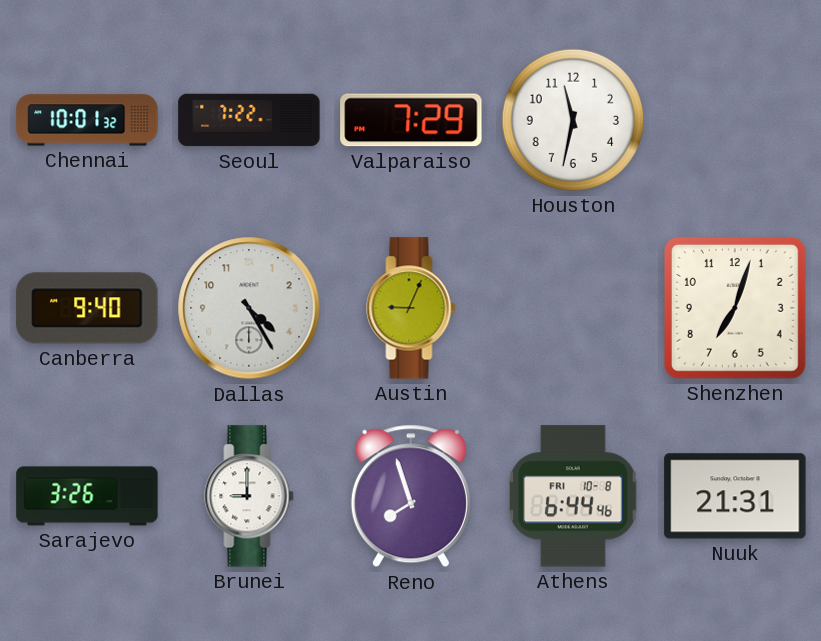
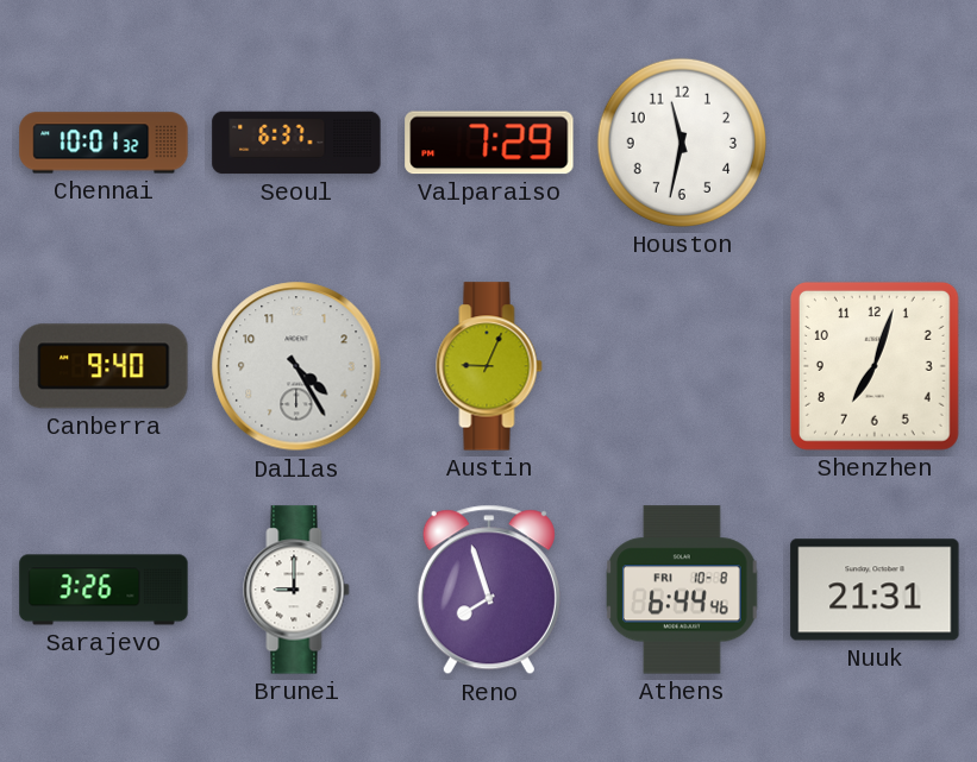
Seoul: 7:22 -> 6:37 (296, 143)
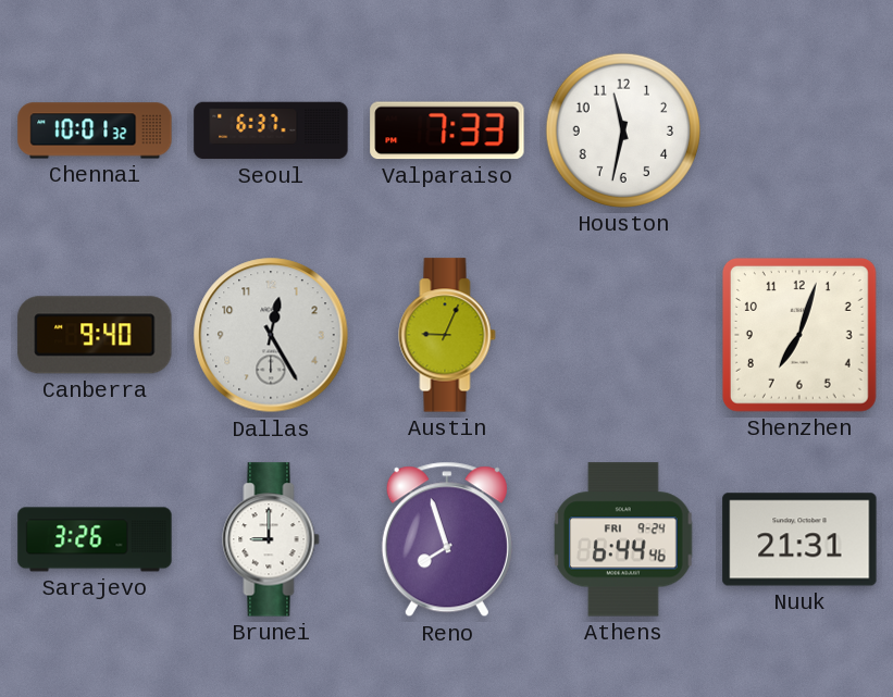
Valparaiso: 7:29 -> 7:33 (447, 130)
Dallas: 4:25 -> 12:25 (271, 335)
Athens date: FRI 10-8 -> FRI 9-24 (624, 539)
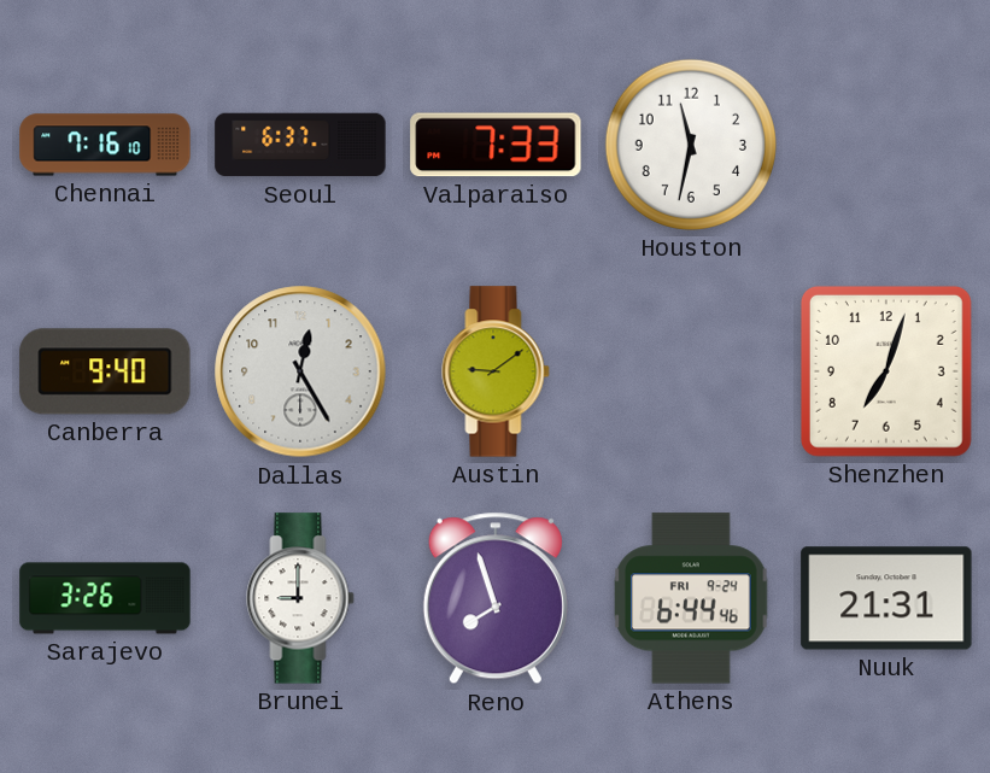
Chennai: 10:01 -> 7:16 (105, 145)
Austin: 9:04 -> 9:09 (496, 371)
